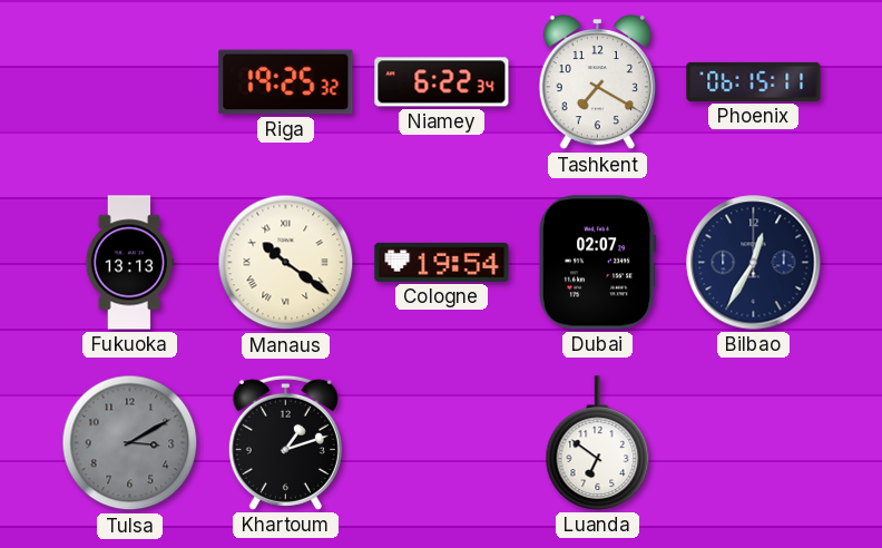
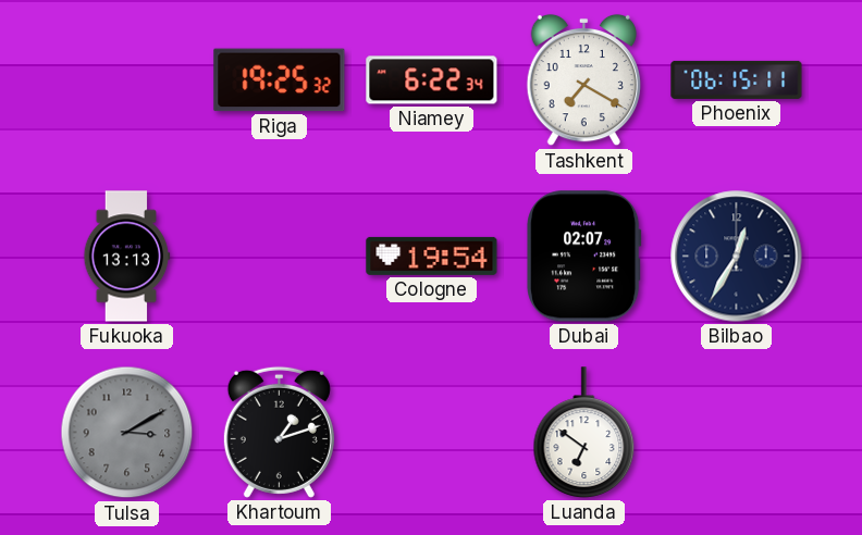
Manaus: 10:21 -> none (286, 263)
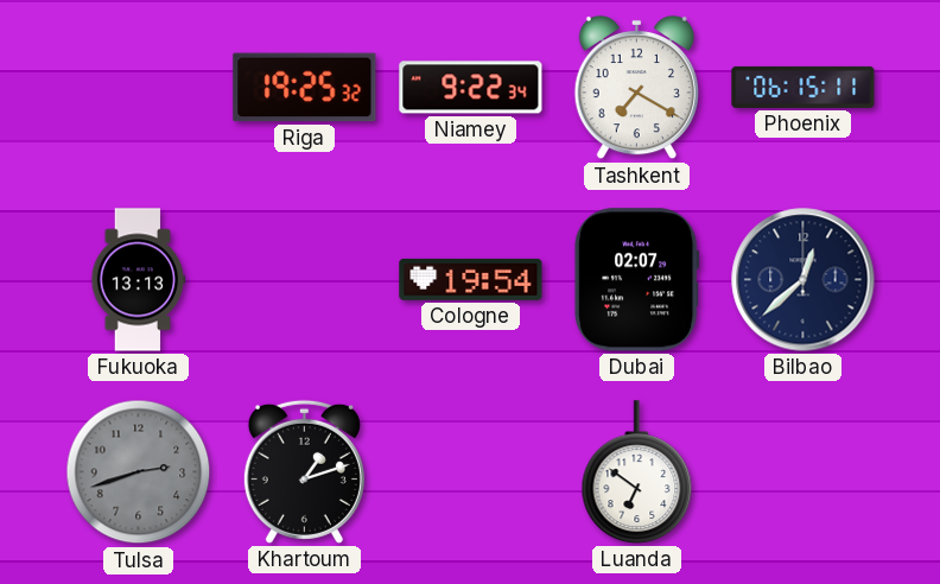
Niamey: 6:22 -> 9:22 (471, 88)
Bilbao: 12:35 -> 12:38 (804, 280)
Tulsa: 3:10 -> 2:42 (139, 472)
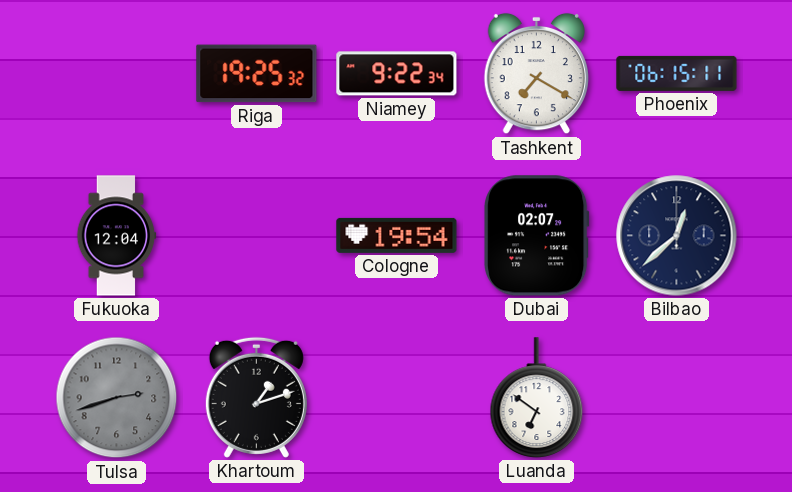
Fukuoka: 13:13 -> 12:04 (117, 236)
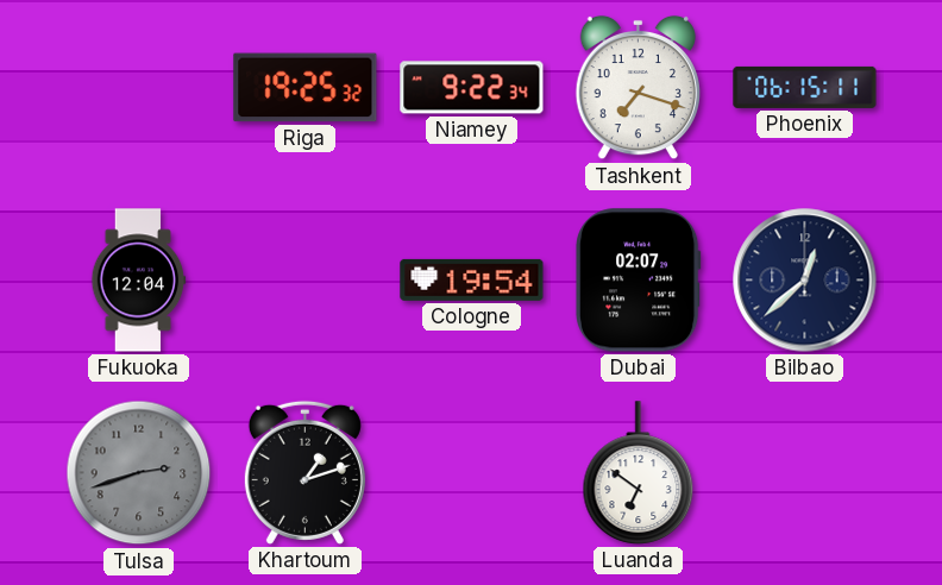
Tashkent: 7:20 -> 7:18 (638, 88)
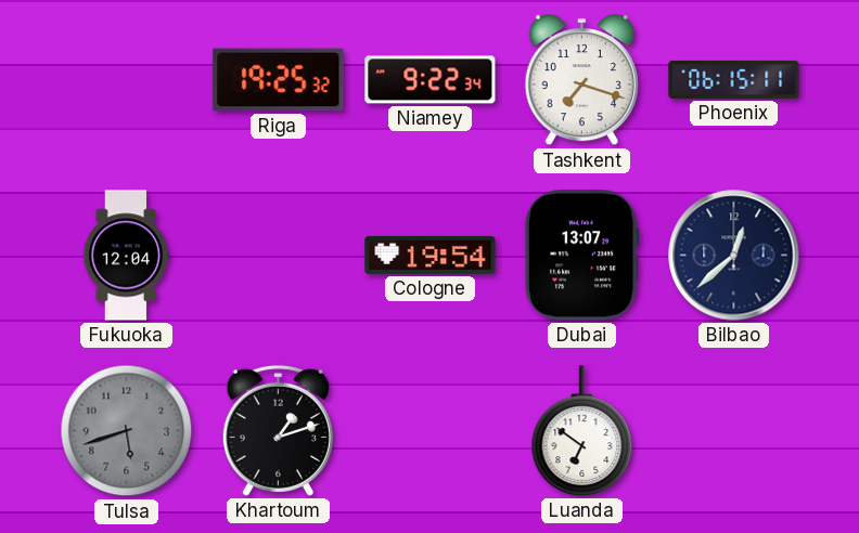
Dubai: 02:07 -> 13:07 (582, 256)
Tulsa: 2:42 -> 5:42 (127, 431)
